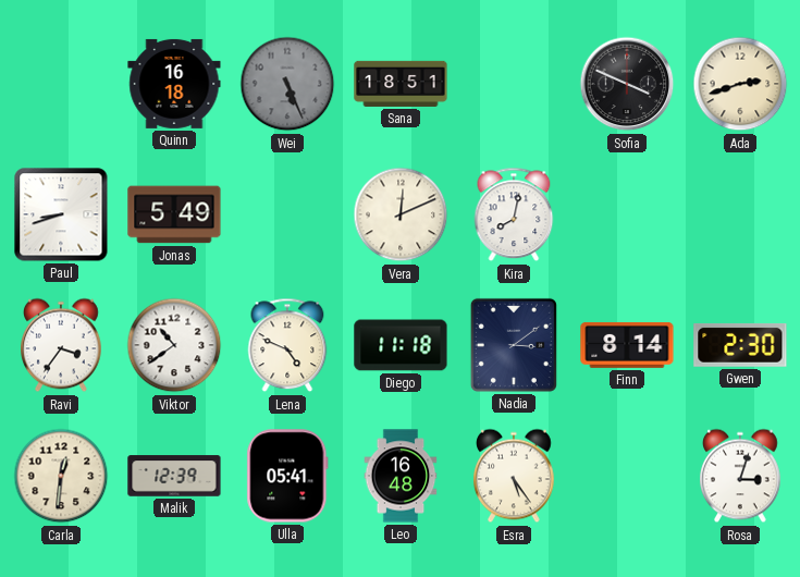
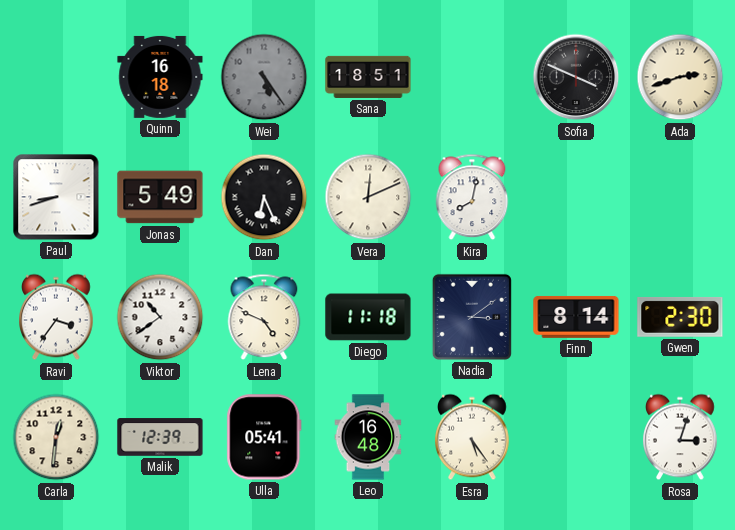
Wei: 5:26 -> 5:24 (264, 77)
Dan: none -> 6:26 (264, 197)
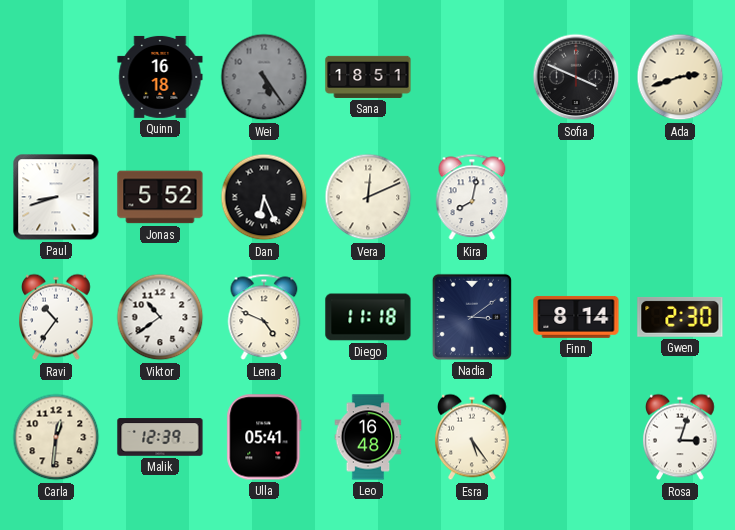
Jonas: 5:49 -> 5:52 (160, 197)
Ravi: 3:36 -> 10:36 (57, 317)
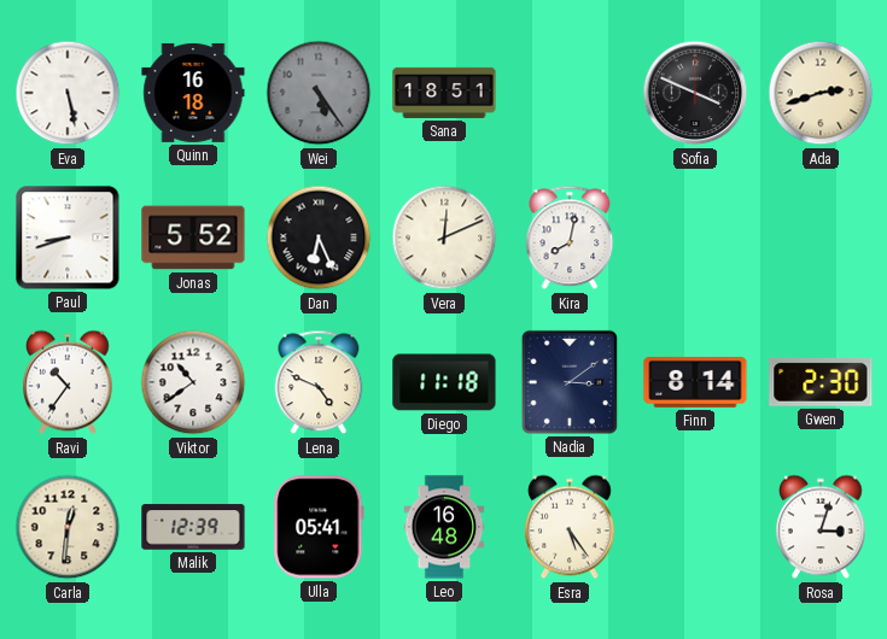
Eva: none -> 5:28 (68, 93)
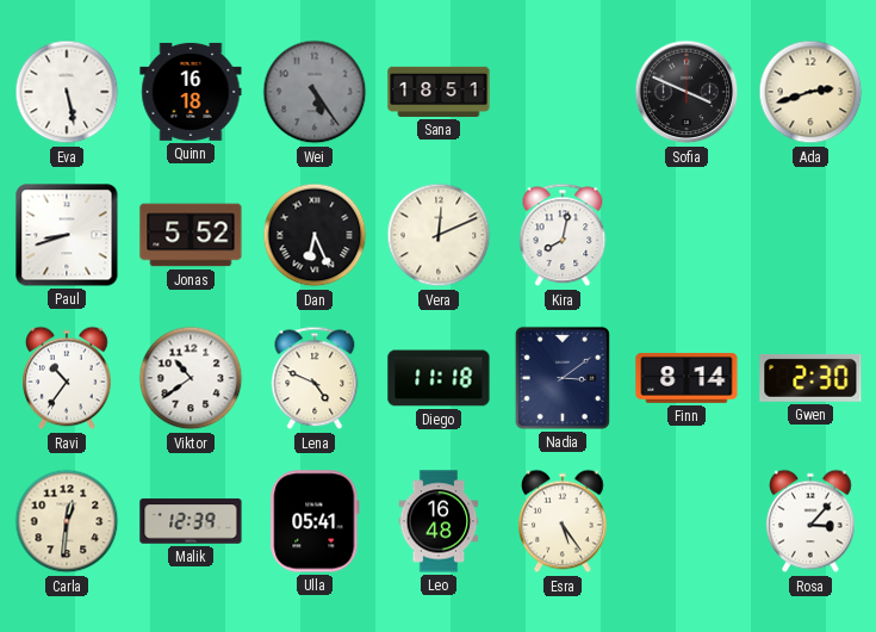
Rosa: 3:03 -> 3:07 (812, 521)
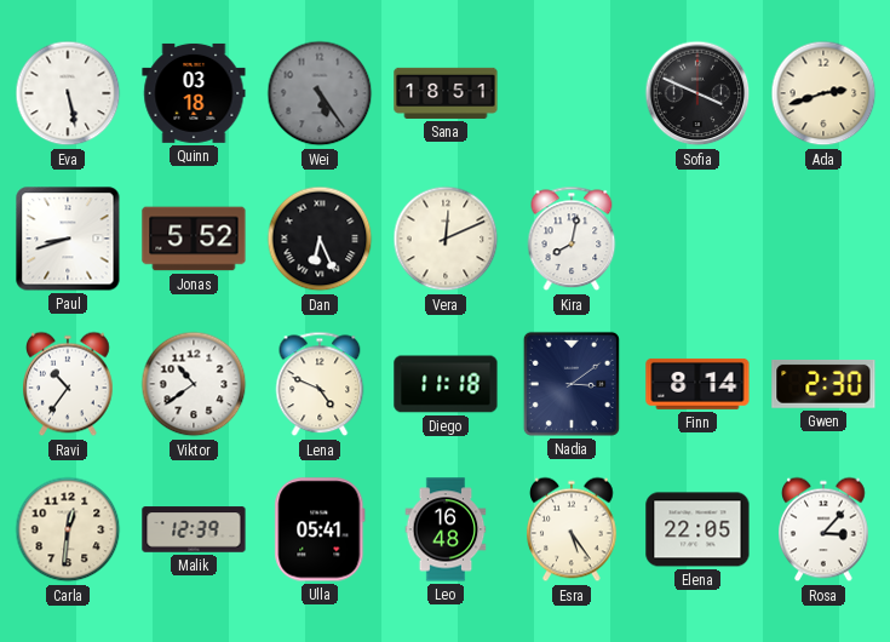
Quinn: 16:18 -> 03:18 (194, 93)
Elena: none -> 22:05 (697, 529)
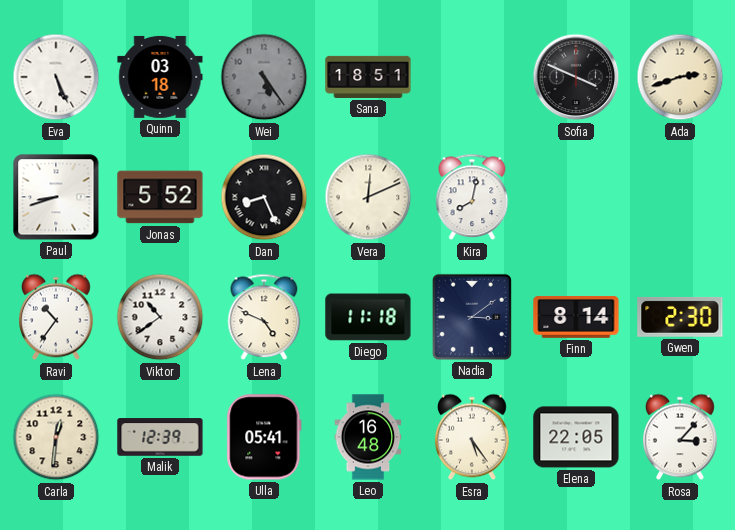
Eva: 5:28 -> 5:26 (56, 77)
Dan: 6:26 -> 8:26 (264, 197)
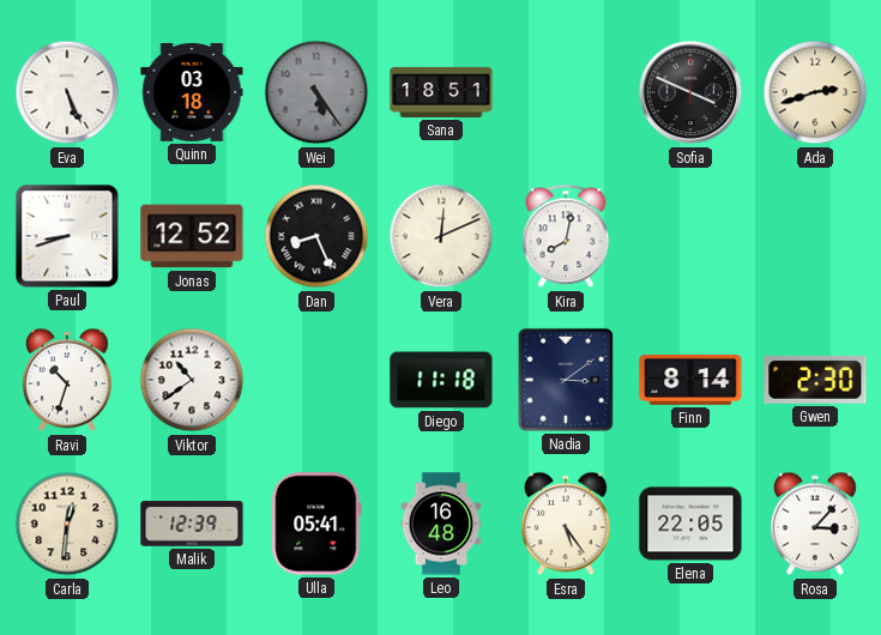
Jonas: 5:52 -> 12:52 (192, 236)
Ravi: 10:36 -> 10:33 (68, 380)
Lena: 4:49 -> none (264, 317)
